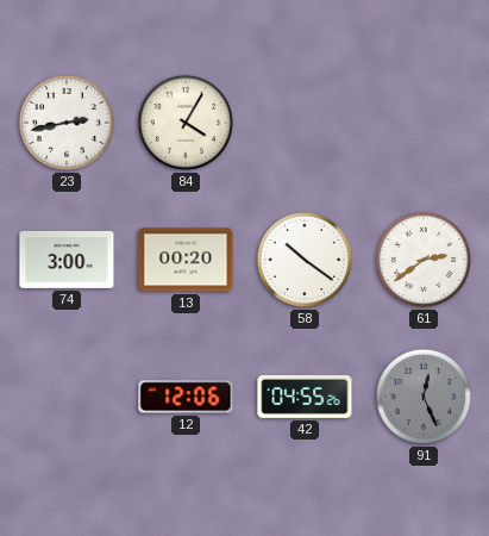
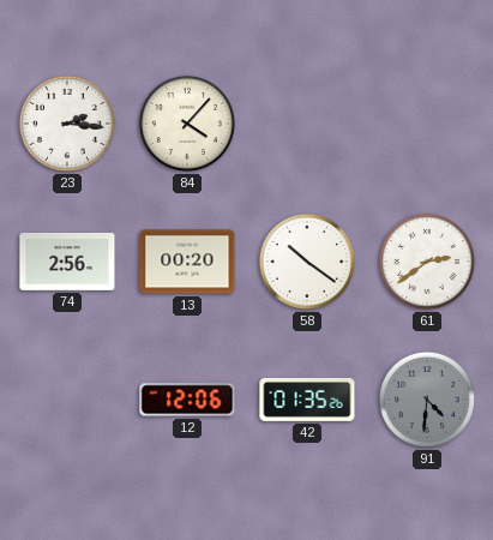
23: 2:43 -> 2:16 (67, 124)
84: 4:05 -> 4:07 (187, 124)
74: 3:00 -> 2:56 (67, 262)
42: 04:55 -> 01:35 (307, 400)
91: 12:26 -> 4:31 (427, 400)
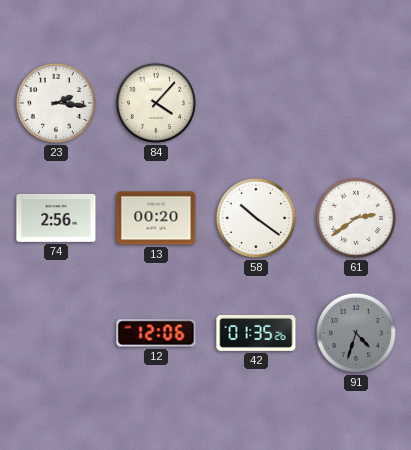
91: 4:31 -> 4:33 (356, 333)
